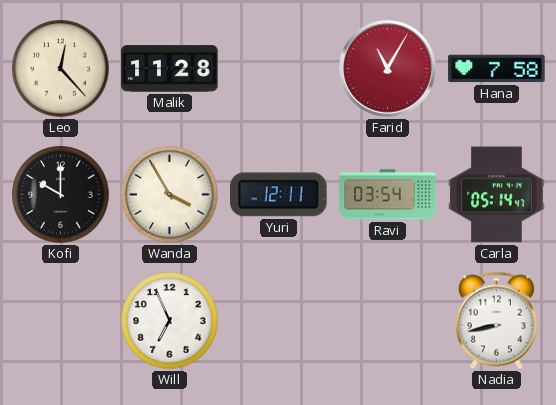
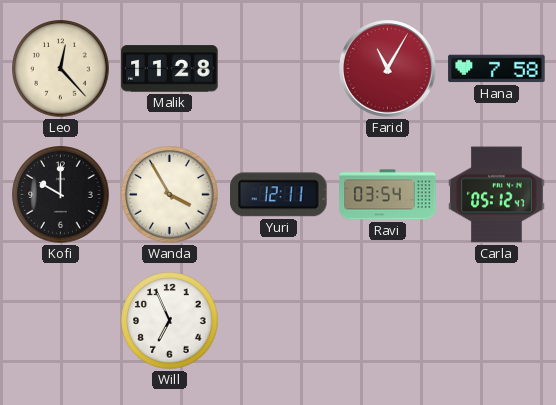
Carla: 05:14 -> 05:12 (497, 195)
Nadia: 8:43 -> none (496, 321)
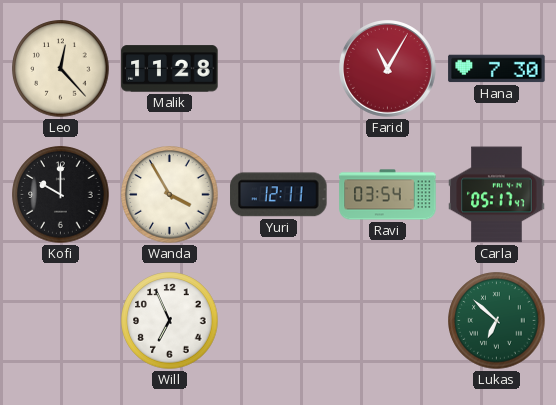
Hana: 7:58 -> 7:30 (497, 69)
Carla: 05:12 -> 05:17 (497, 195)
Lukas: none -> 6:52 (497, 321)
